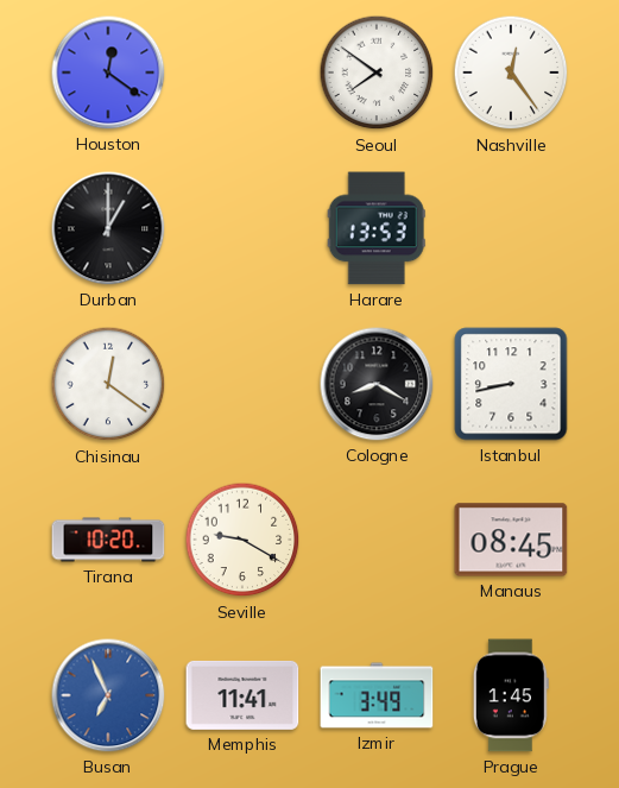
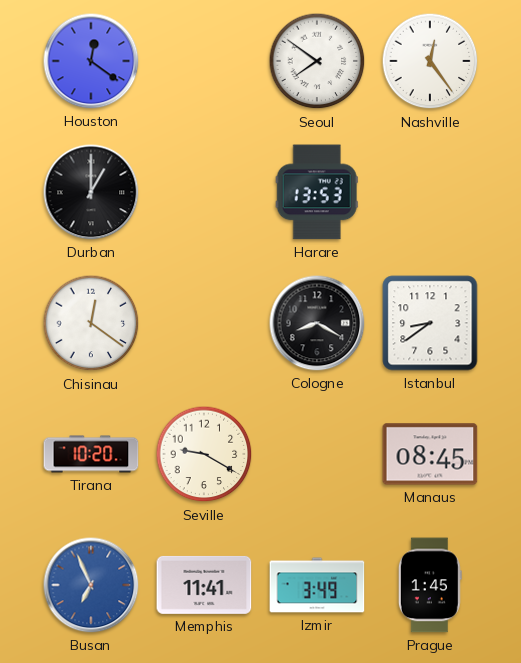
Istanbul: 8:43 -> 8:39 (430, 323)
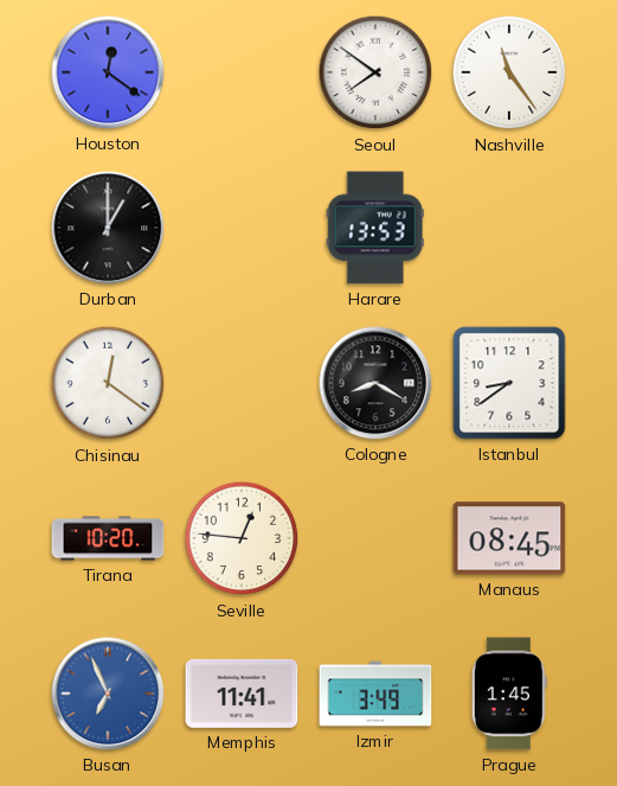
Nashville: 12:24 -> 11:24 (509, 72)
Seville: 9:20 -> 12:46 (242, 538)
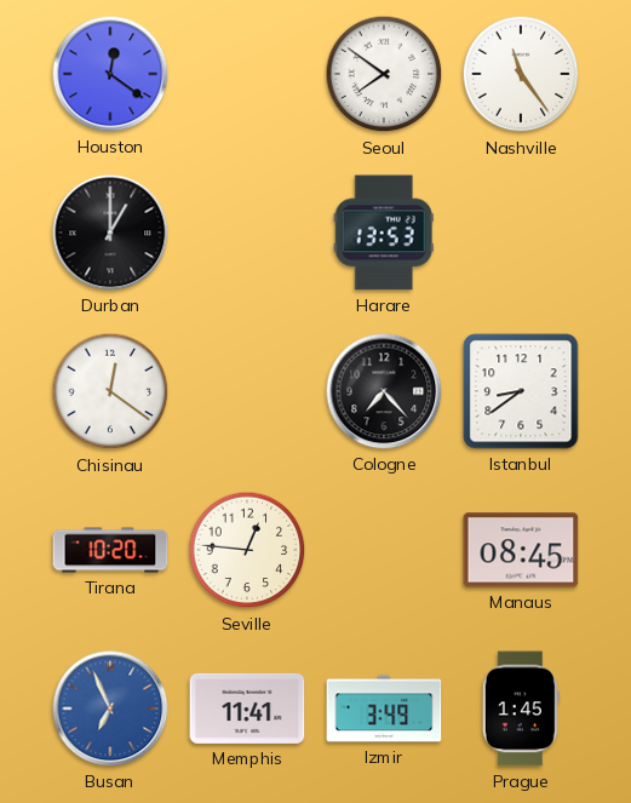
Cologne: 8:20 -> 7:23 (384, 391)
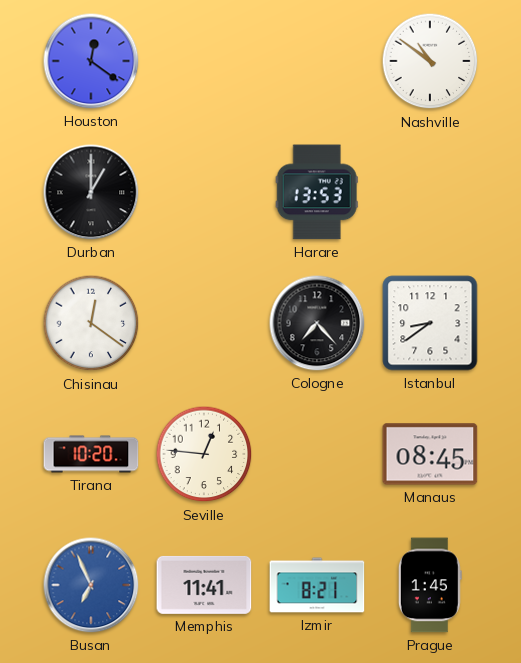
Seoul: 7:51 -> none (384, 74)
Nashville: 11:24 -> 10:51 (430, 61)
Izmir: 3:49 -> 8:21 (317, 585)
